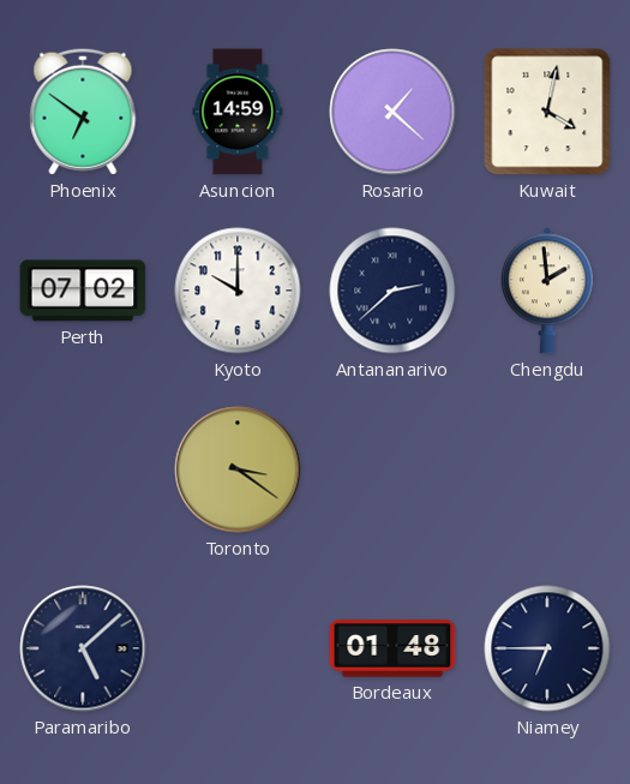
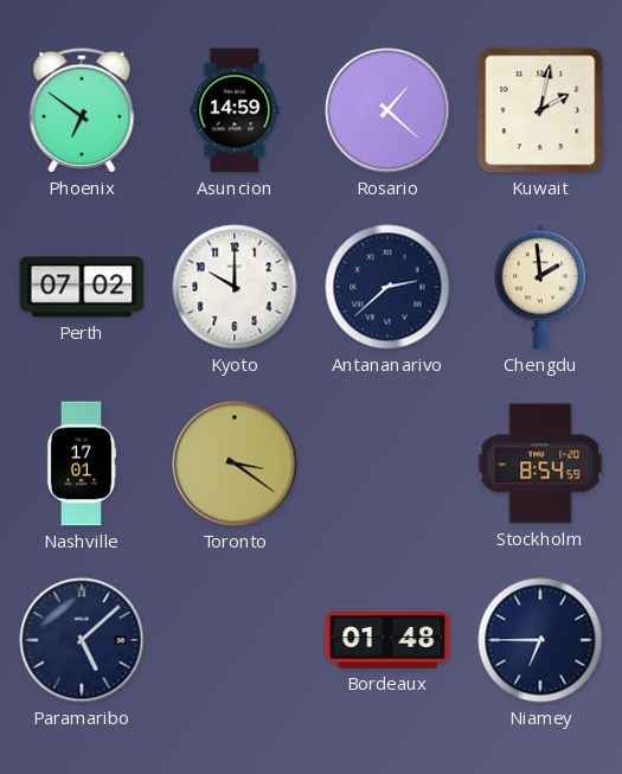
Kuwait: 4:02 -> 2:02 (540, 110)
Nashville: none -> 17:01 (82, 463)
Stockholm: none -> 8:54 (540, 463)
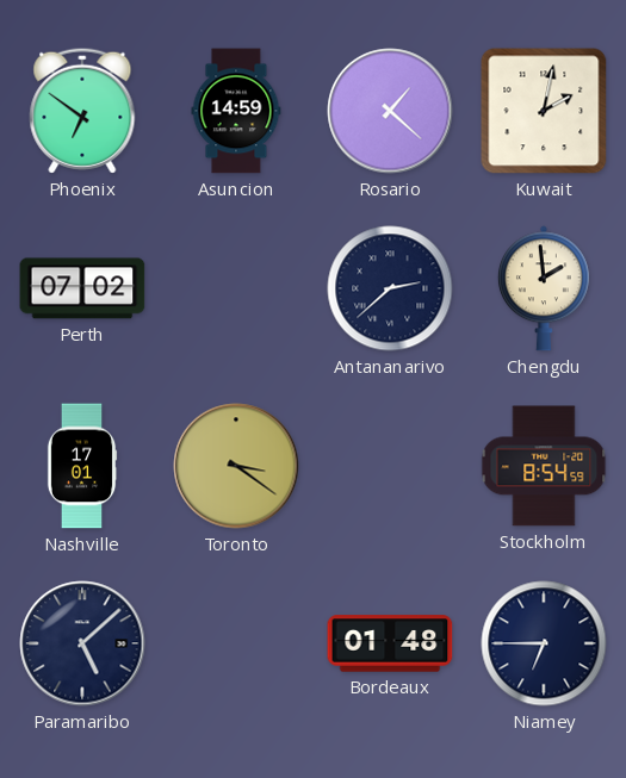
Kyoto: 10:00 -> none (235, 287)
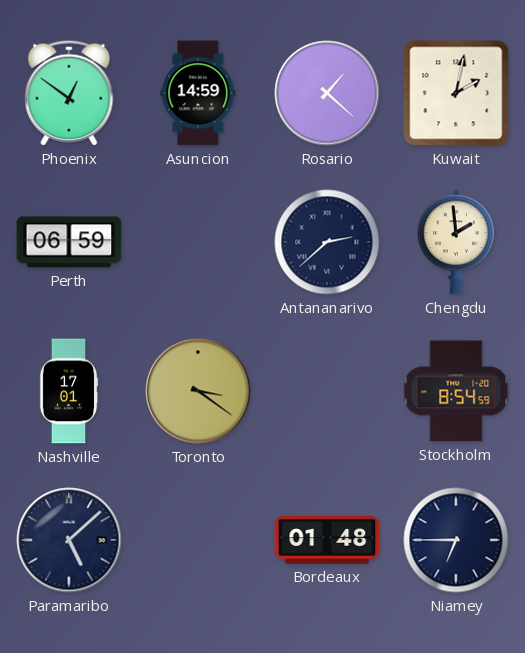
Phoenix: 6:51 -> 12:51 (69, 93)
Perth: 07:02 -> 06:59 (69, 242)
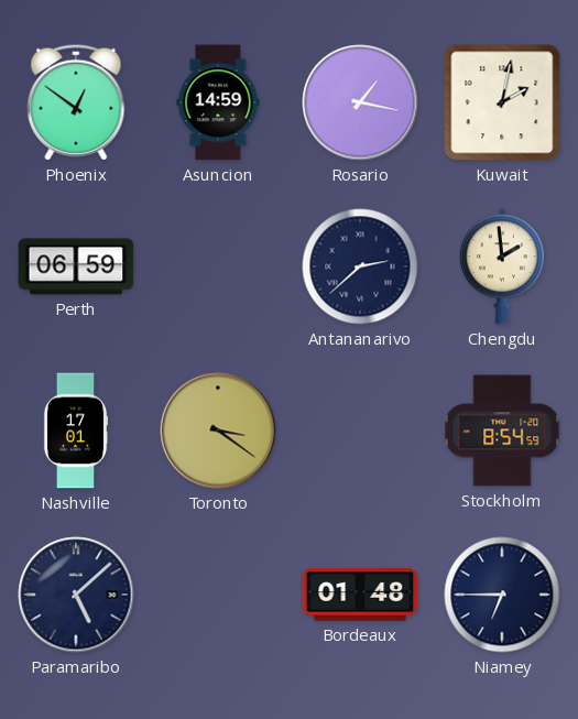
Rosario: 1:22 -> 1:17 (360, 102)
